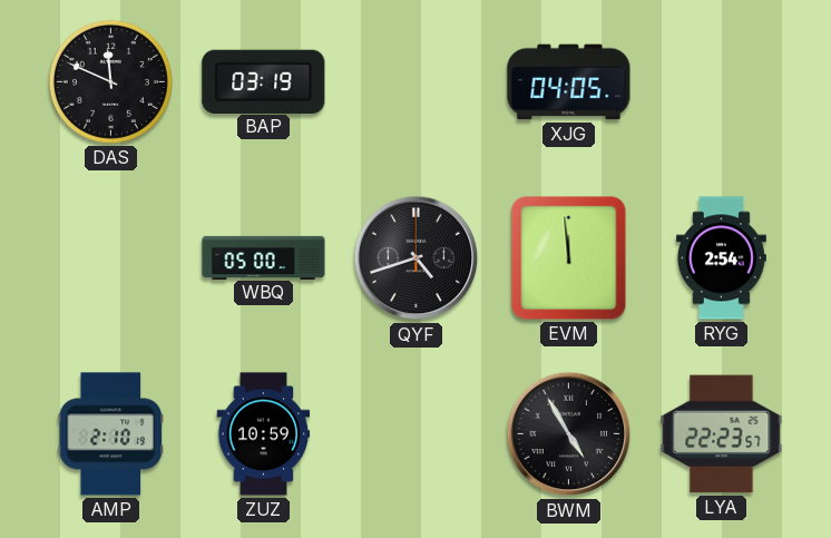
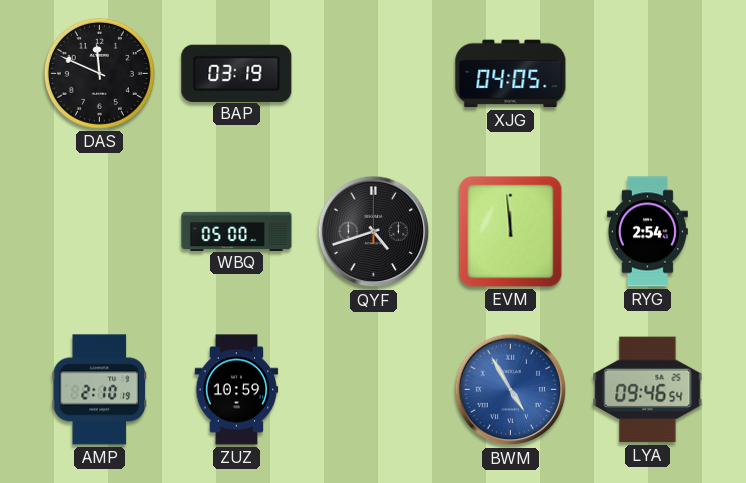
BWM dial: black -> blue (511, 390)
LYA: 22:23 -> 09:46 (648, 390)
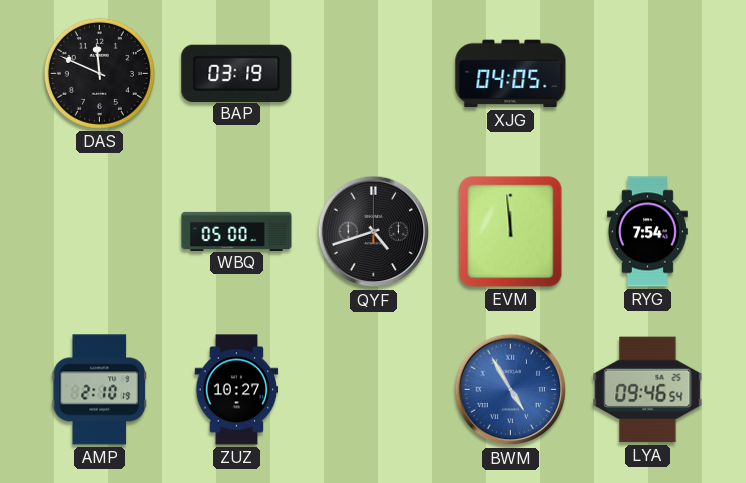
RYG: 2:54 -> 7:54 (647, 232)
ZUZ: 10:59 -> 10:27 (237, 390)
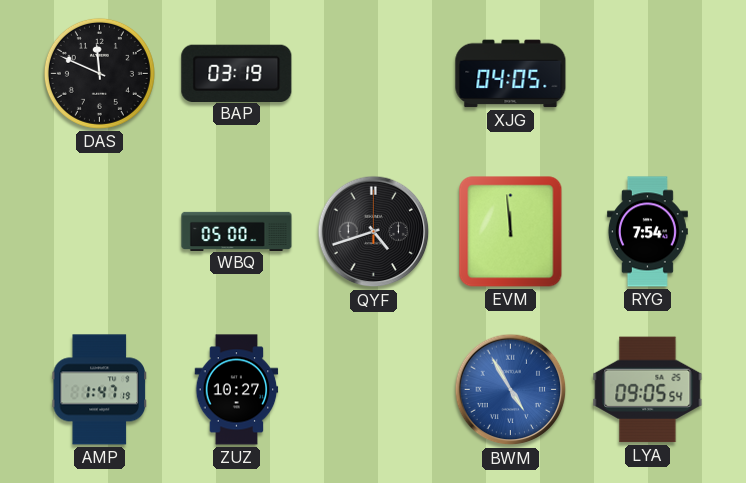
AMP: 2:10 -> 1:47 (99, 390)
LYA: 09:46 -> 09:05 (648, 390)
